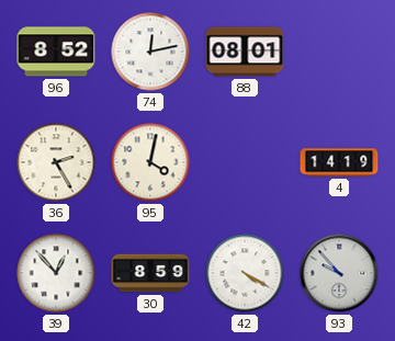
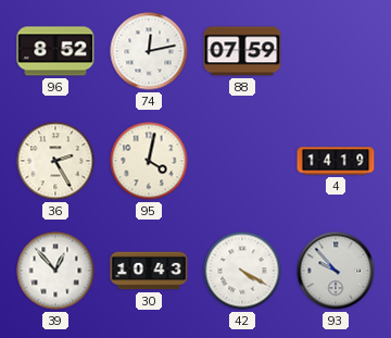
88: 08:01 -> 07:59 (242, 51)
30: 8:59 -> 10:43 (149, 271)
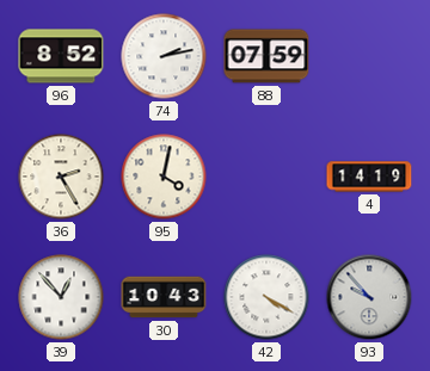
74: 12:13 -> 2:13 (164, 56)
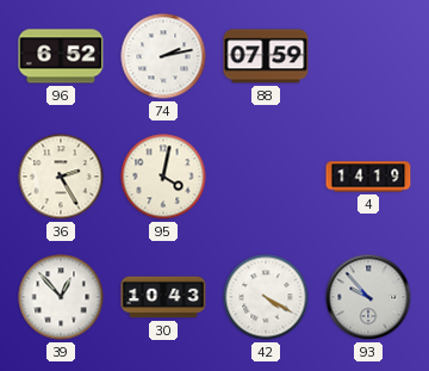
96: 8:52 -> 6:52 (61, 56)
